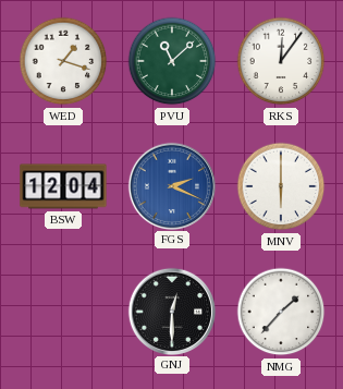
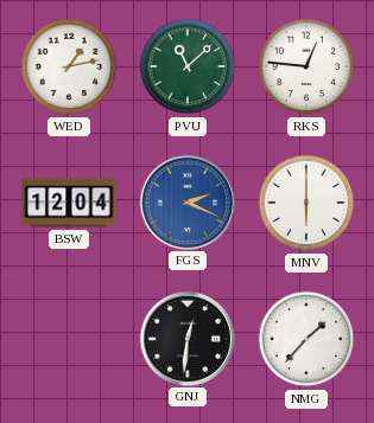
WED: 1:18 -> 1:13 (69, 66)
RKS: 12:06 -> 12:46 (306, 66)
GNJ: 12:30 -> 12:31 (186, 338)
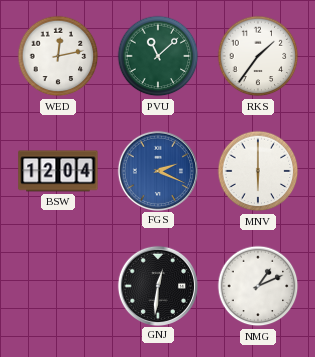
WED: 1:13 -> 12:13 (58, 56)
RKS: 12:46 -> 1:36 (258, 56)
NMG: 1:37 -> 1:11 (258, 286)
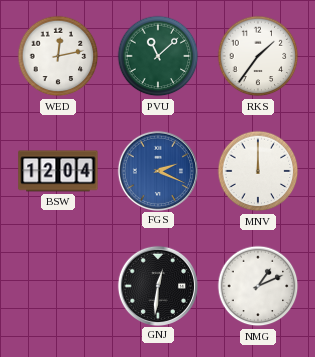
MNV: 6:00 -> 12:00 (258, 171)
